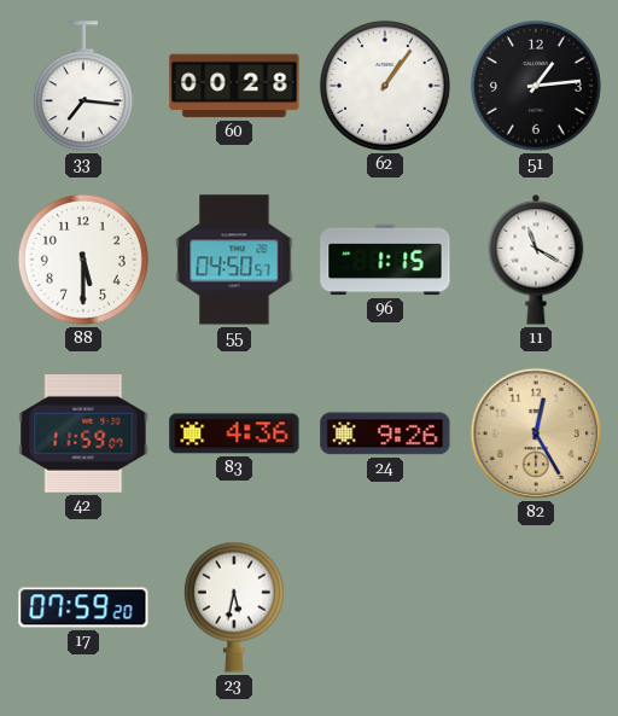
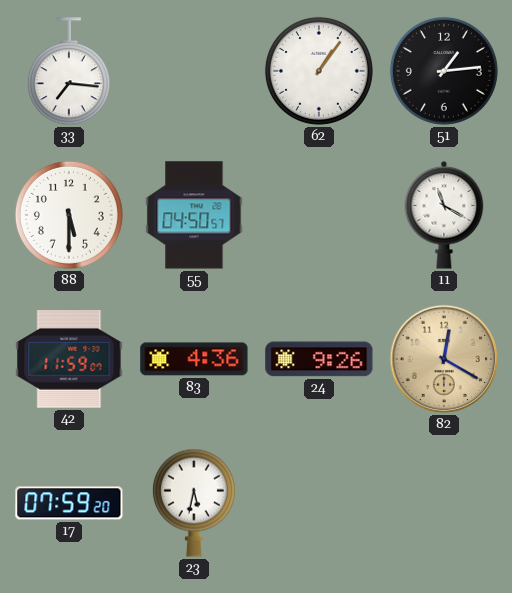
60: 00:28 -> none (234, 86)
96: 1:15 -> none (385, 260)
82: 12:25 -> 12:20 (444, 359)
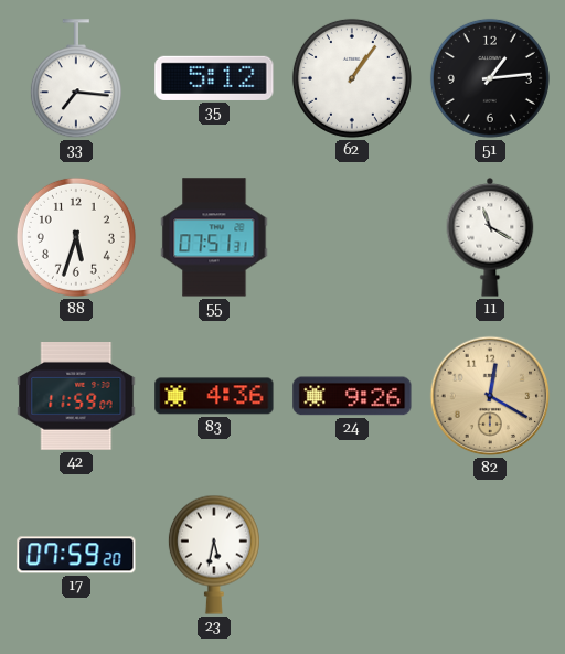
35: none -> 5:12 (214, 78)
88: 5:30 -> 5:33 (76, 237)
55: 04:50 -> 07:51 (214, 237)
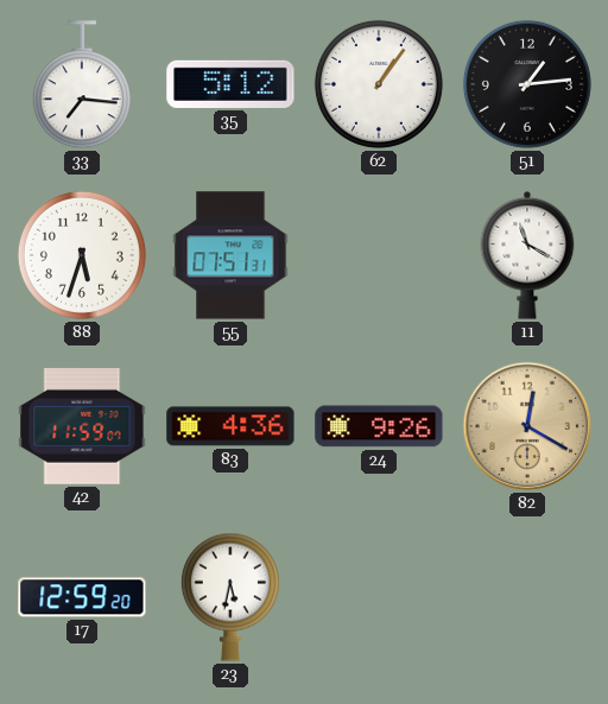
17: 07:59 -> 12:59 (82, 597)
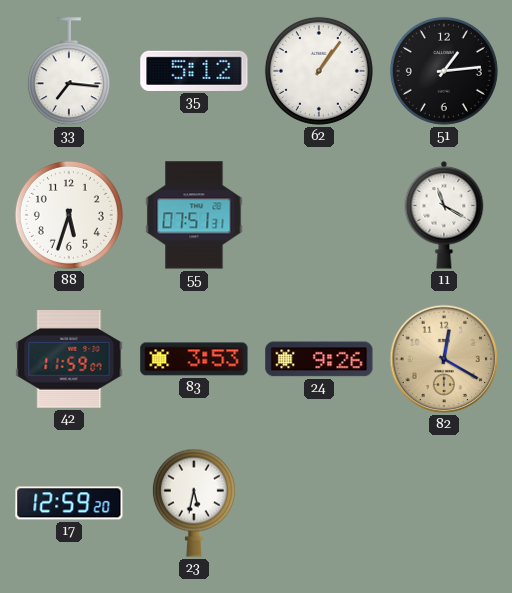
83: 4:36 -> 3:53 (194, 359)
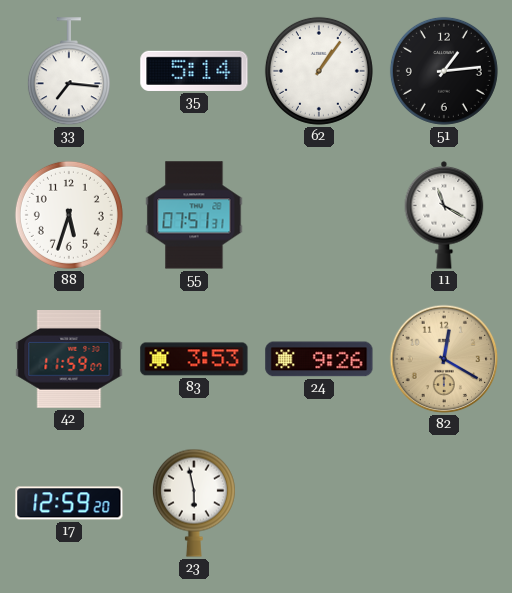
35: 5:12 -> 5:14 (194, 71)
23: 5:32 -> 5:58 (194, 503)
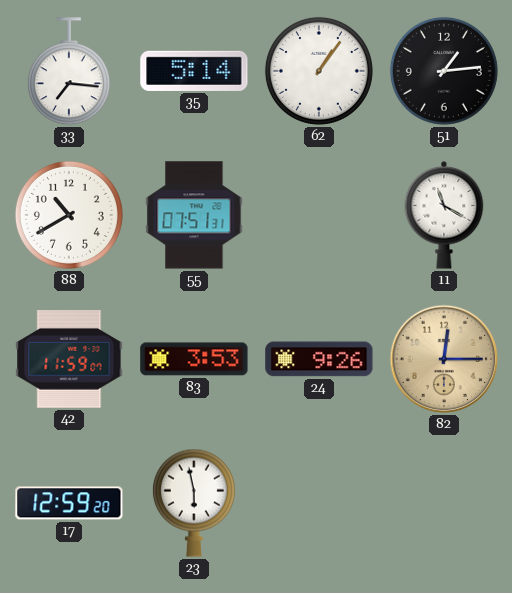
88: 5:33 -> 10:40 (69, 215)
82: 12:20 -> 12:15 (444, 359)
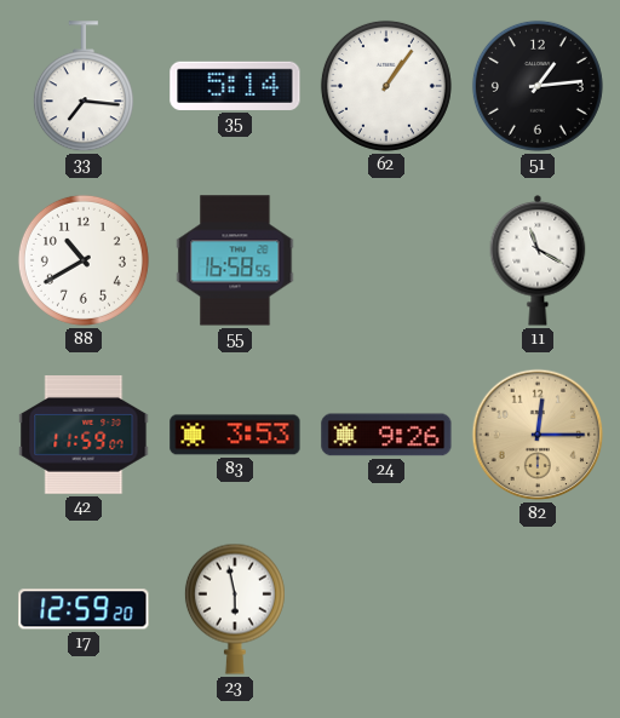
55: 07:51 -> 16:58 (235, 260)
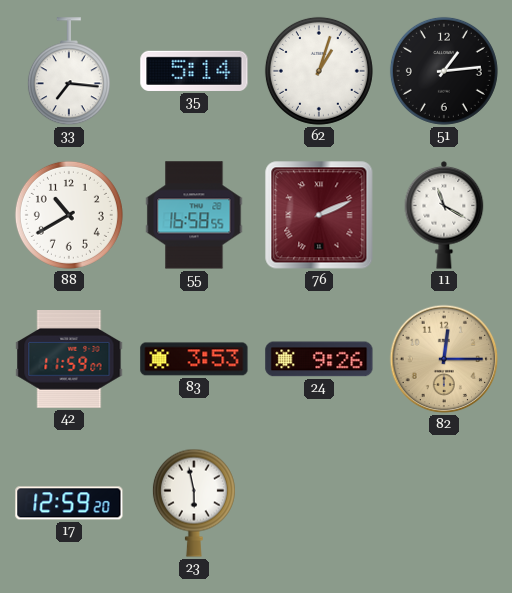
62: 1:06 -> 1:03 (319, 71)
76: none -> 2:11 (319, 215)
